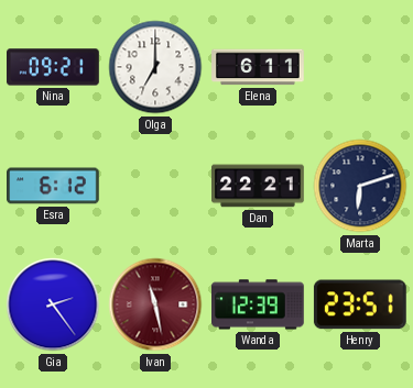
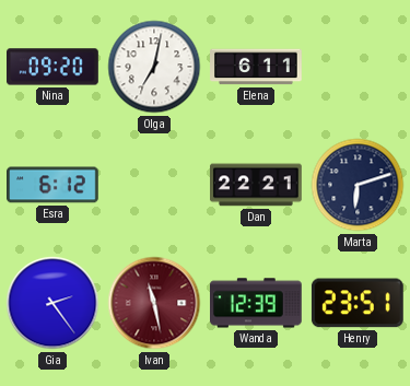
Nina: 09:21 -> 09:20 (54, 67)
Olga: 7:00 -> 7:02 (154, 67)
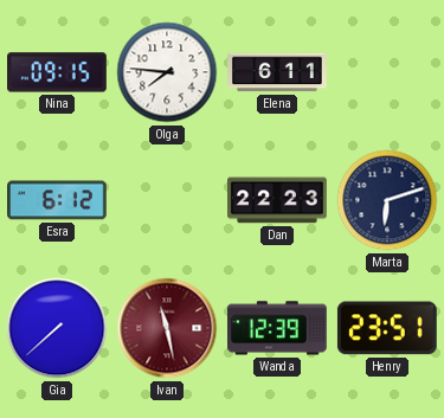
Nina: 09:20 -> 09:15 (58, 72)
Olga: 7:02 -> 7:46 (167, 72)
Dan: 22:21 -> 22:23 (278, 200)
Gia: 2:24 -> 7:38 (57, 328)
